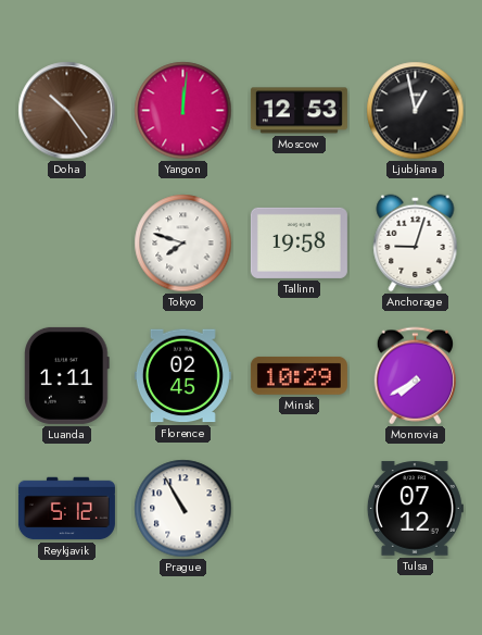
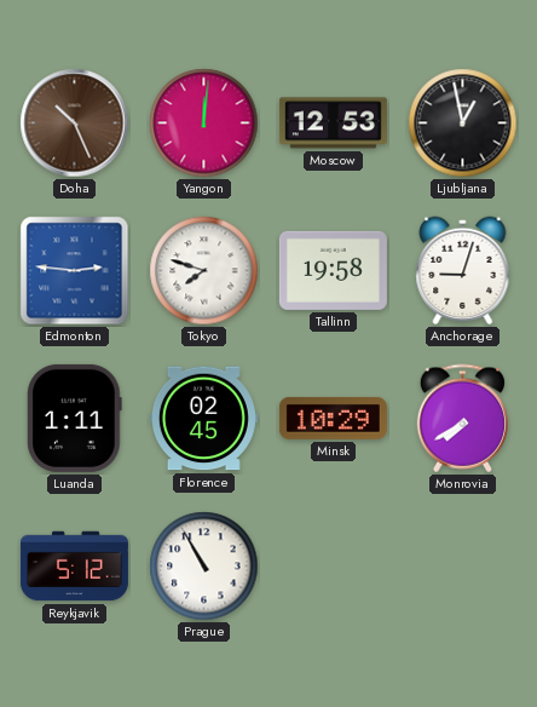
Doha: 10:24 -> 10:26 (75, 123)
Edmonton: none -> 2:46 (75, 271)
Tulsa: 07:12 -> none (415, 509)
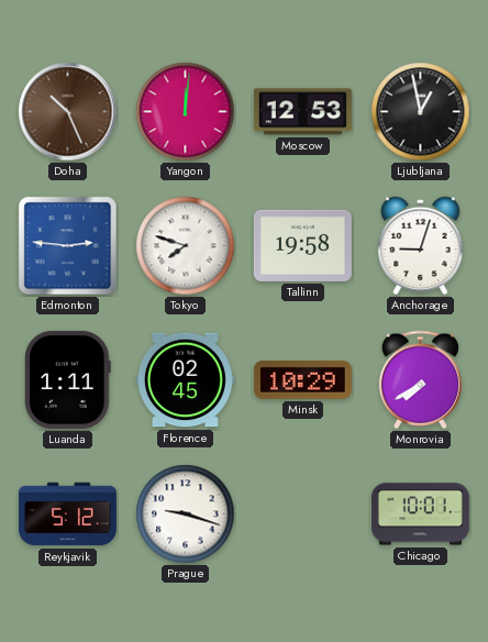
Prague: 10:55 -> 9:18 (186, 514)
Chicago: none -> 10:01 (420, 514)
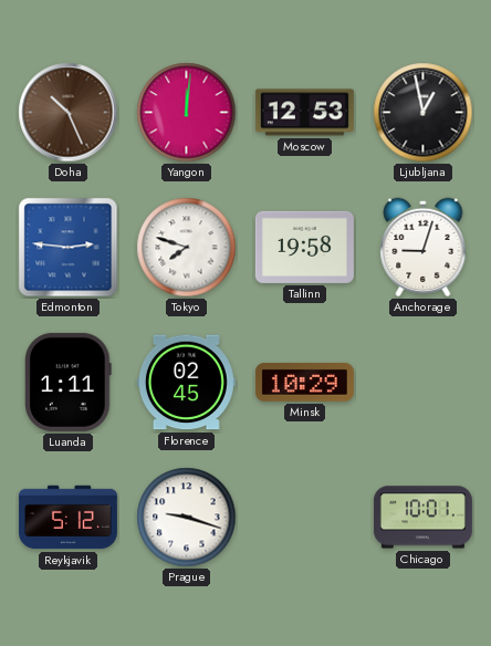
Monrovia: 7:40 -> none (420, 380)
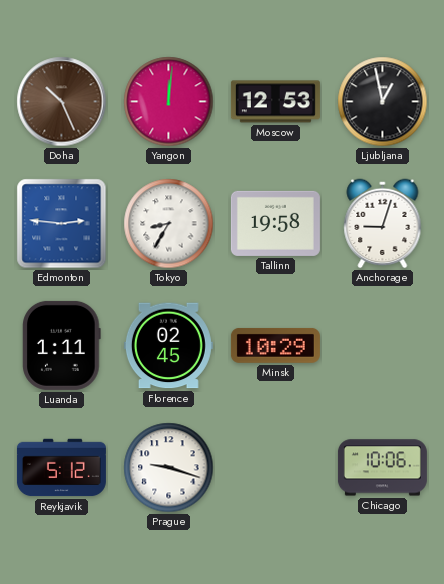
Tokyo: 7:48 -> 8:35 (169, 224)
Chicago: 10:01 -> 10:06 (382, 468)
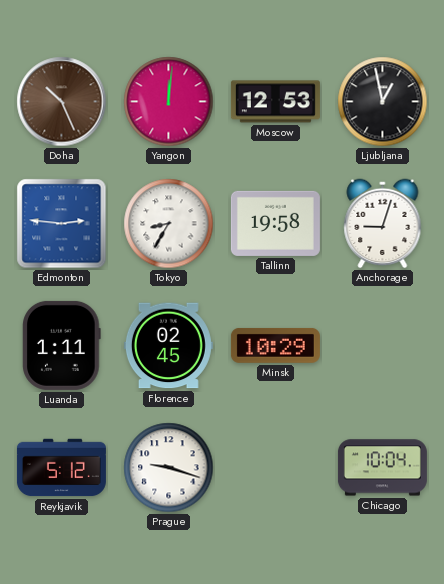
Chicago: 10:06 -> 10:04 (382, 468)
